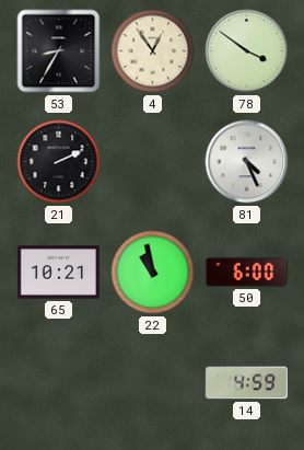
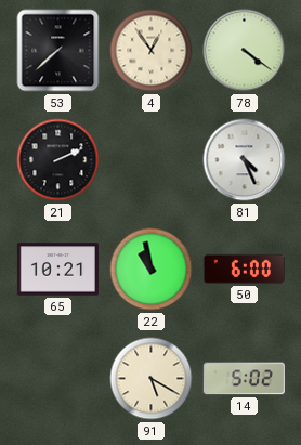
53: 8:35 -> 7:38 (58, 51)
78: 3:51 -> 4:21 (245, 51)
91: none -> 5:20 (152, 379)
14: 4:59 -> 5:02 (244, 379)
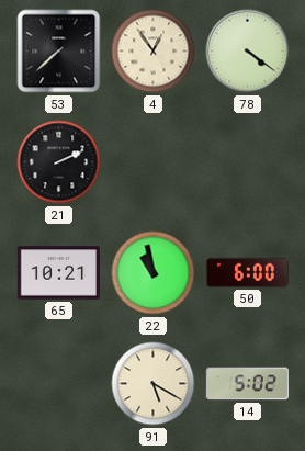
81: 4:26 -> none (245, 160)
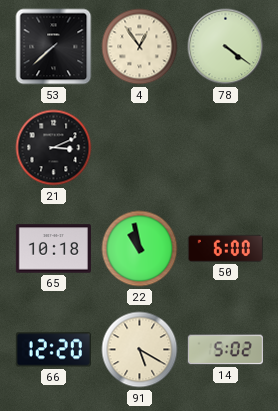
21: 2:11 -> 3:11 (54, 148)
65: 10:21 -> 10:18 (53, 249)
66: none -> 12:20 (53, 350)
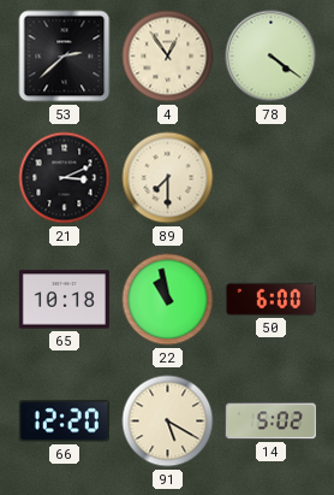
53: 7:38 -> 2:38 (65, 57)
89: none -> 7:30 (168, 178)
